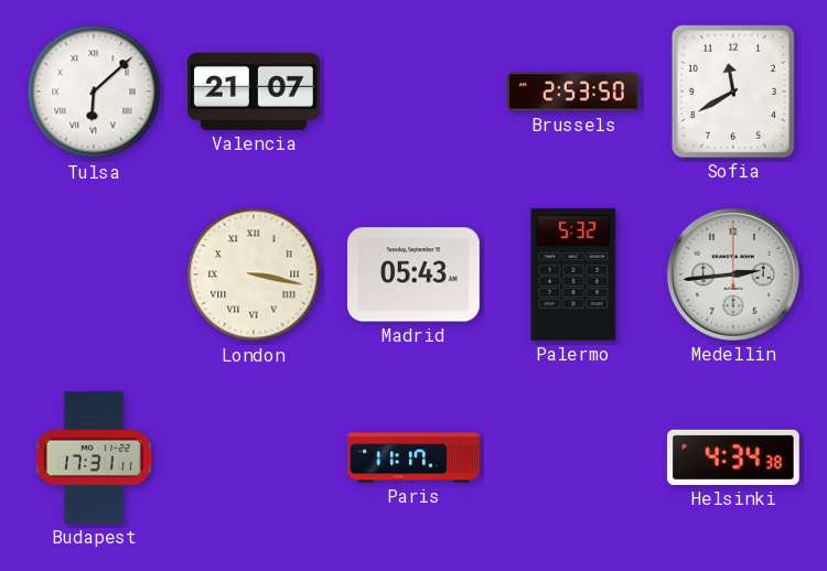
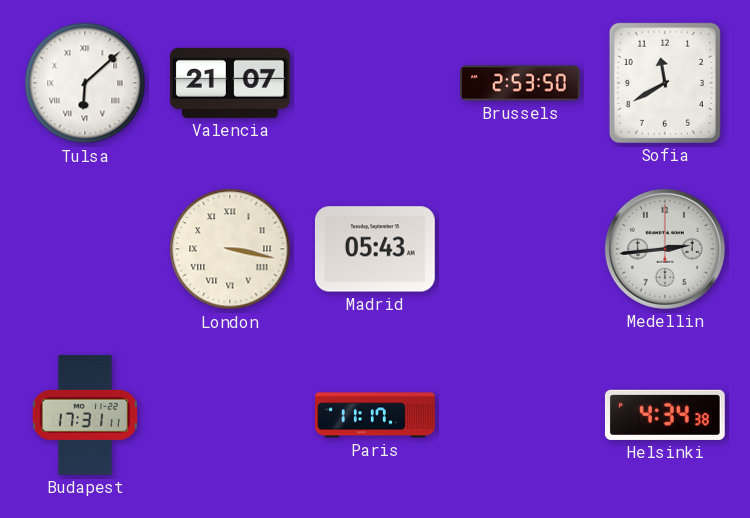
Palermo: 5:32 -> none (573, 274)
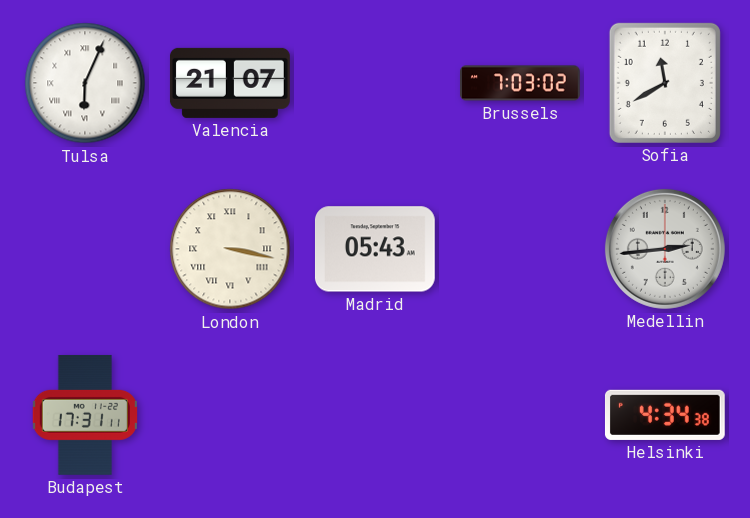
Tulsa: 6:08 -> 6:04 (85, 83)
Brussels: 2:53 -> 7:03 (521, 83)
Paris: 11:17 -> none (375, 415)
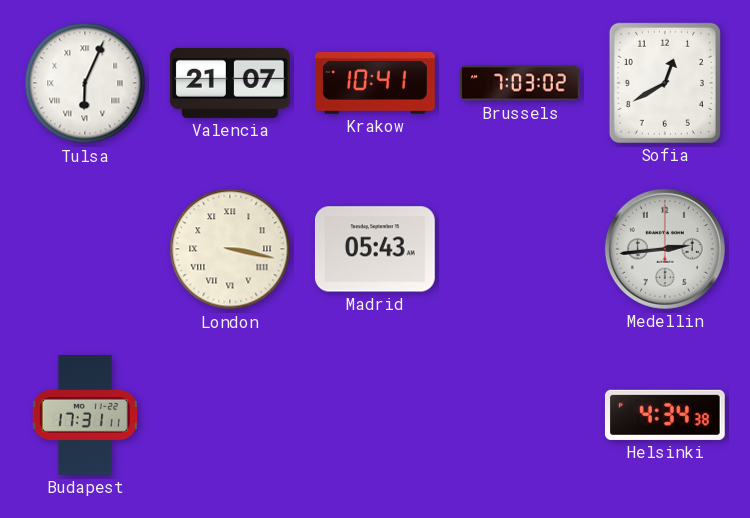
Krakow: none -> 10:41 (375, 83)
Sofia: 11:40 -> 12:40 (665, 83)
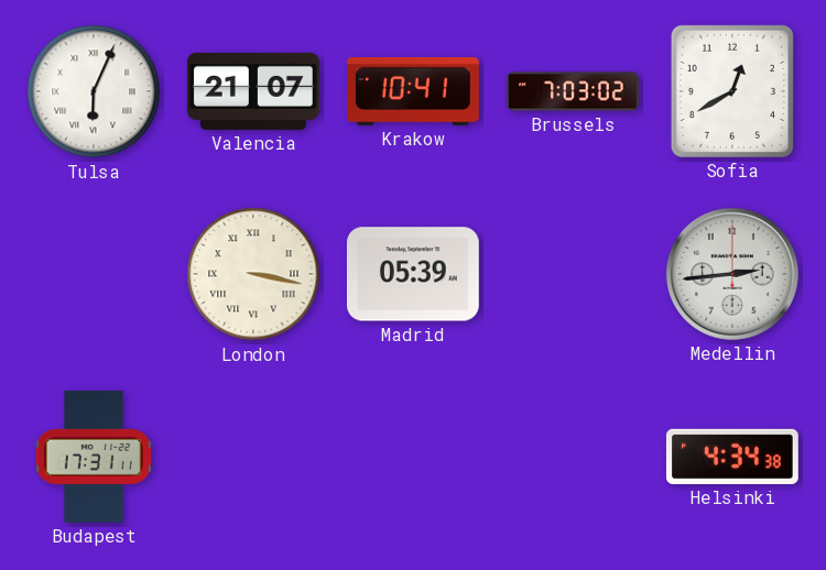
Madrid: 05:43 -> 05:39 (413, 274)
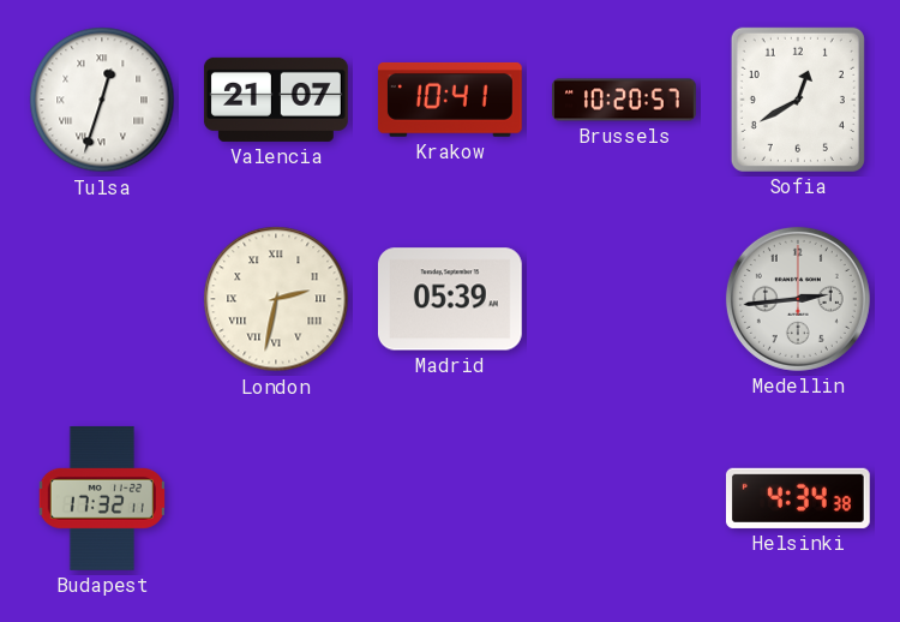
Tulsa: 6:04 -> 12:33 (102, 100)
Brussels: 7:03 -> 10:20 (625, 100)
London: 3:17 -> 2:32 (276, 299)
Budapest: 17:31 -> 17:32 (102, 498)
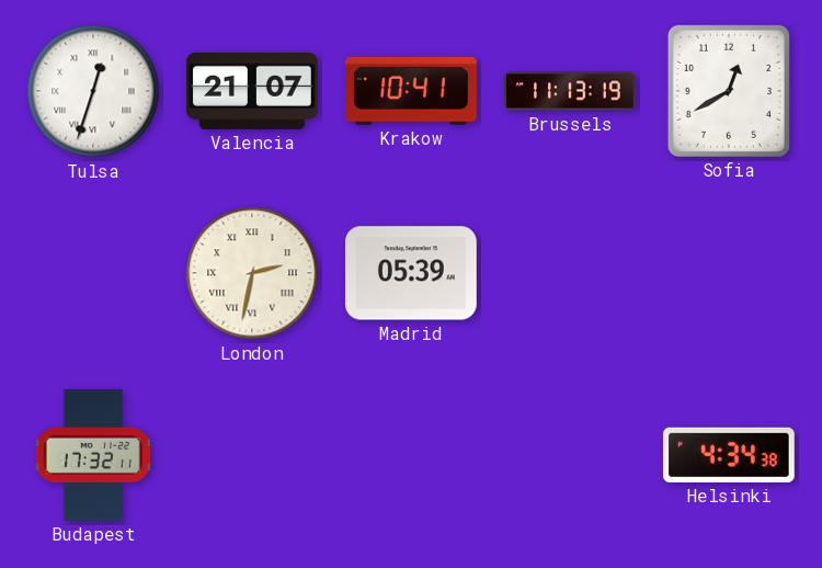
Brussels: 10:20 -> 11:13 (571, 91)
Medellin: 2:44 -> none (798, 299)
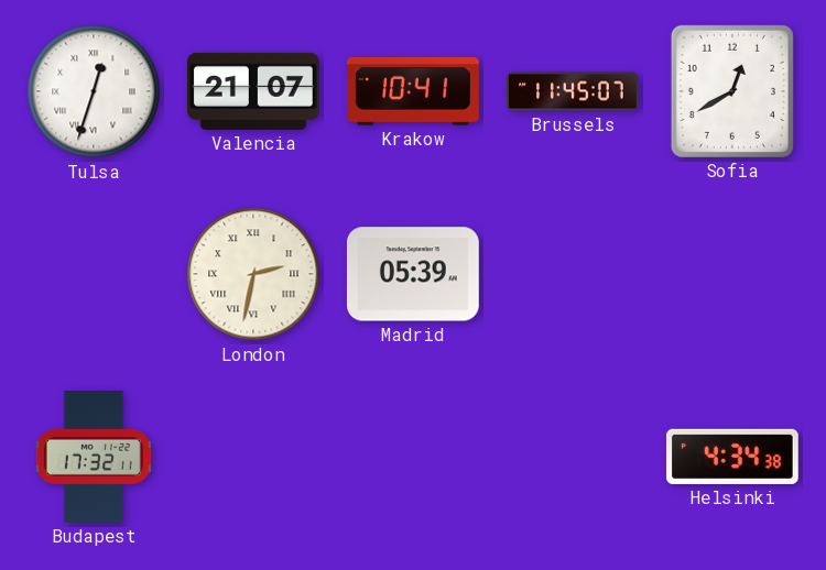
Brussels: 11:13 -> 11:45 (574, 91)
